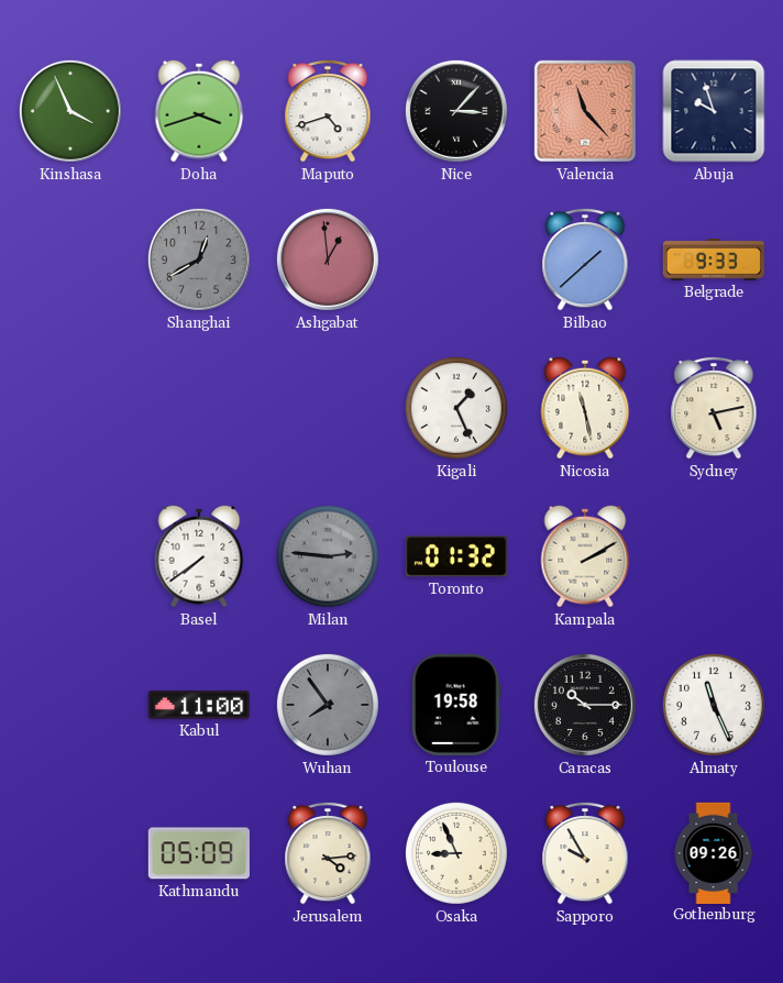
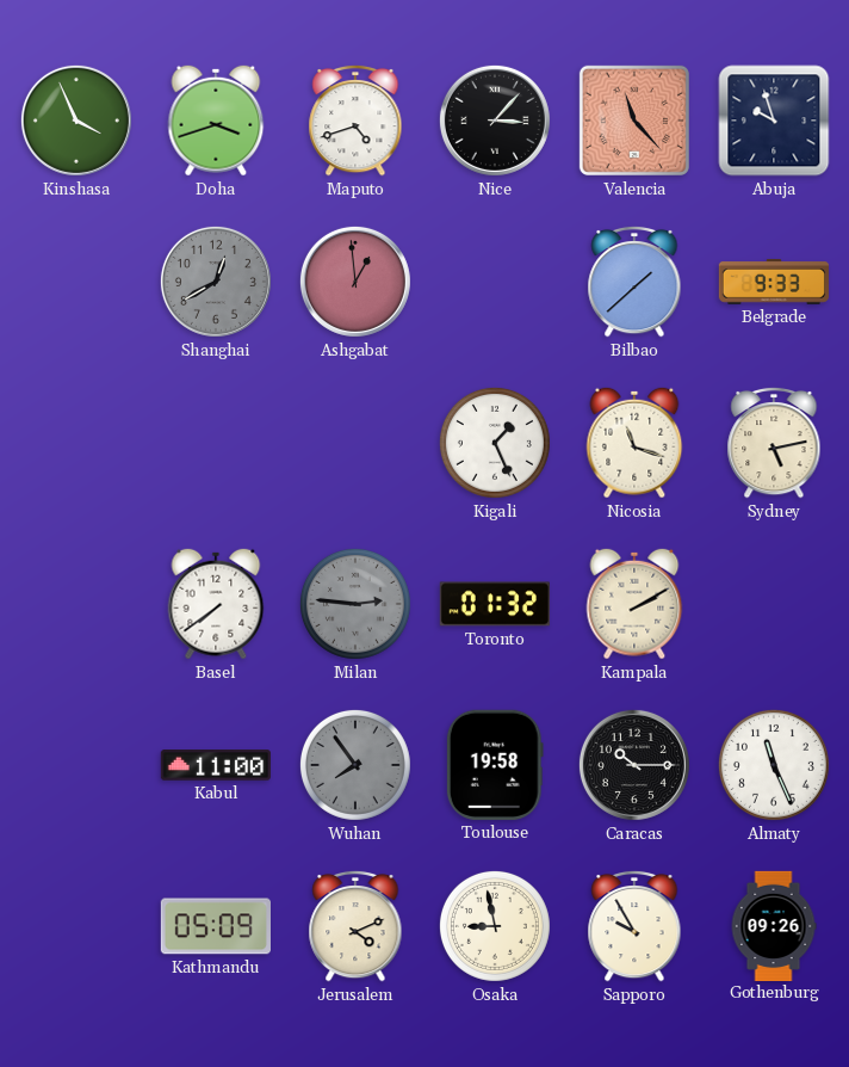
Nicosia: 11:28 -> 11:18 (634, 443)
Jerusalem: 4:14 -> 4:11 (355, 926)
Osaka: 8:56 -> 8:58 (495, 926)
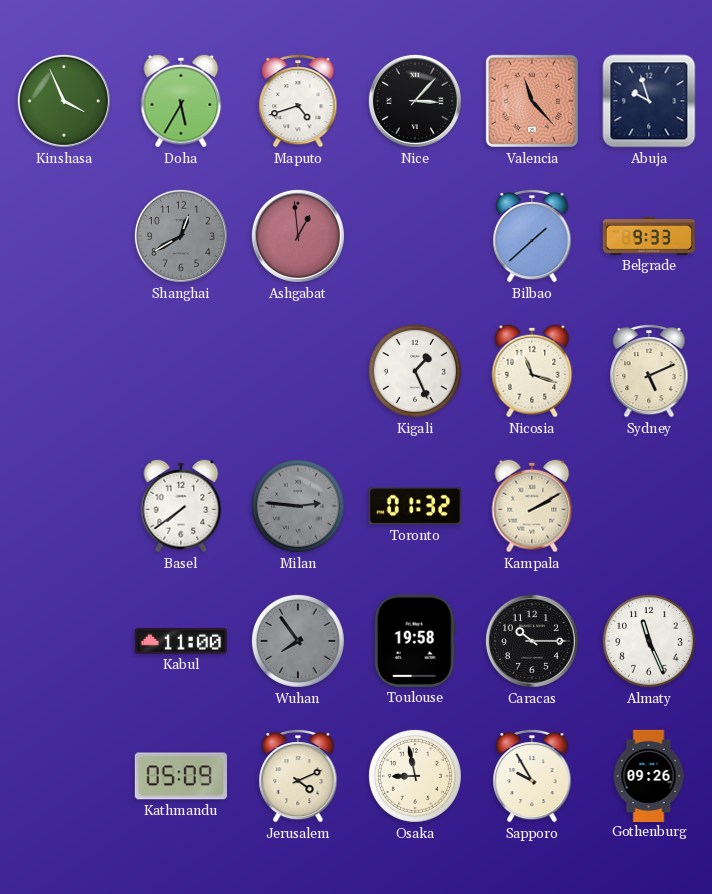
Doha: 3:42 -> 5:35 (181, 101)
Sydney: 5:13 -> 5:11 (649, 371)
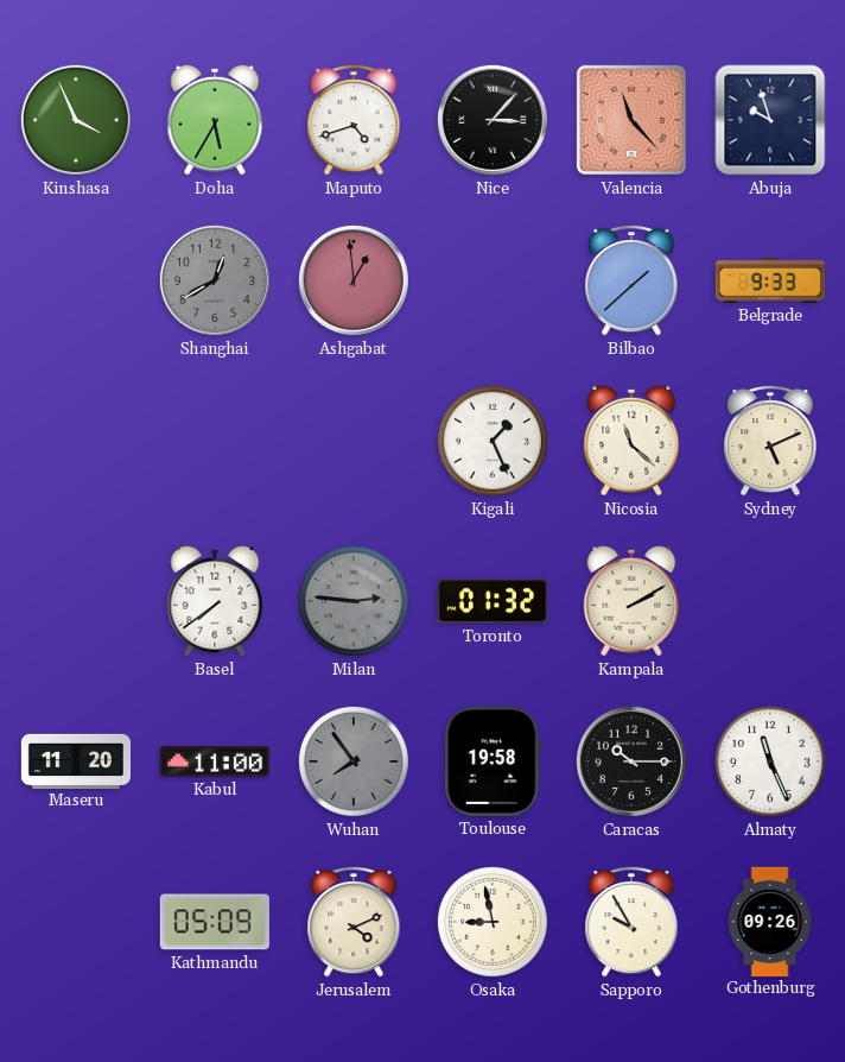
Nicosia: 11:18 -> 11:22 (631, 441)
Maseru: none -> 11:20 (75, 760)
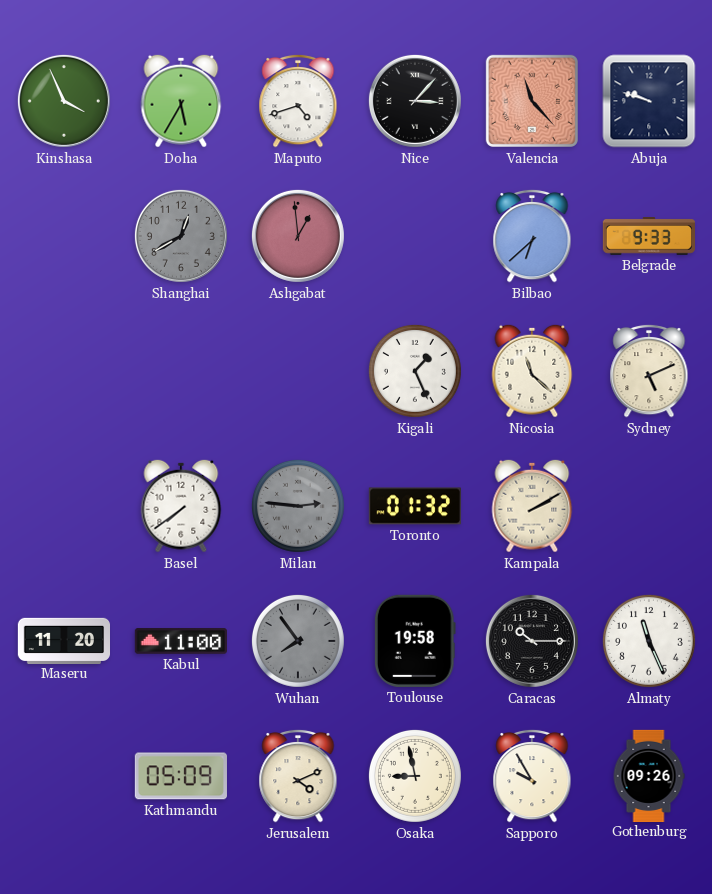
Abuja: 9:57 -> 9:48 (649, 101)
Bilbao: 1:38 -> 6:38 (532, 236)
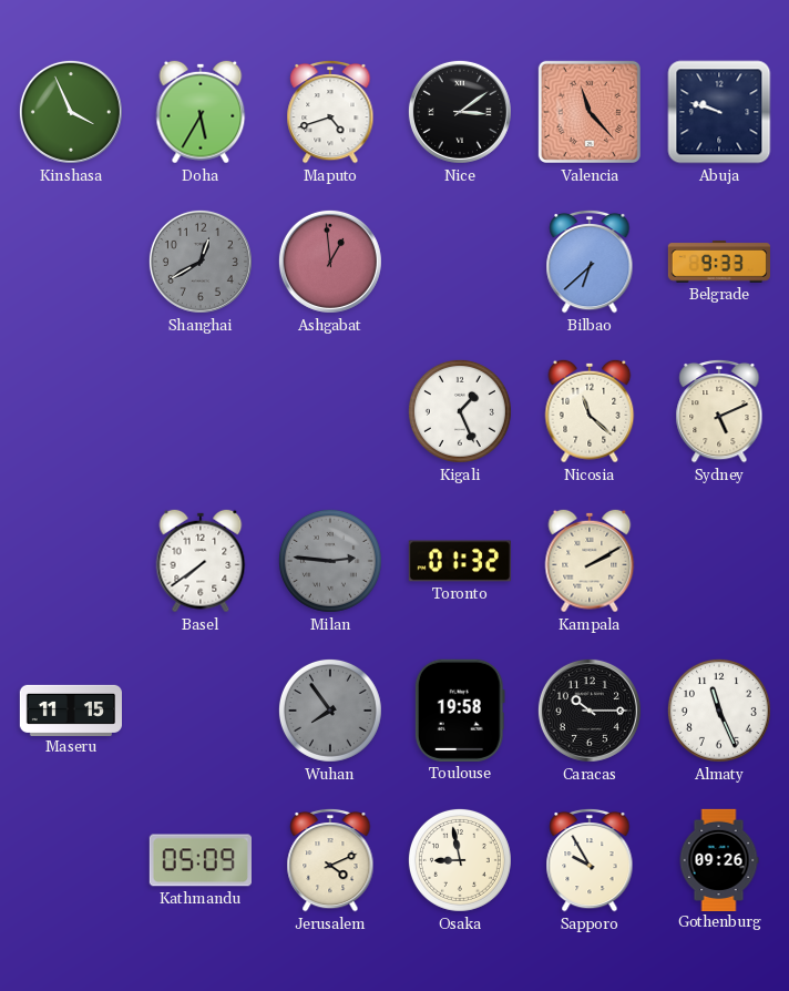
Nice: 3:07 -> 3:09 (460, 112)
Maseru: 11:20 -> 11:15 (70, 709)
Kabul: 11:00 -> none (181, 641)
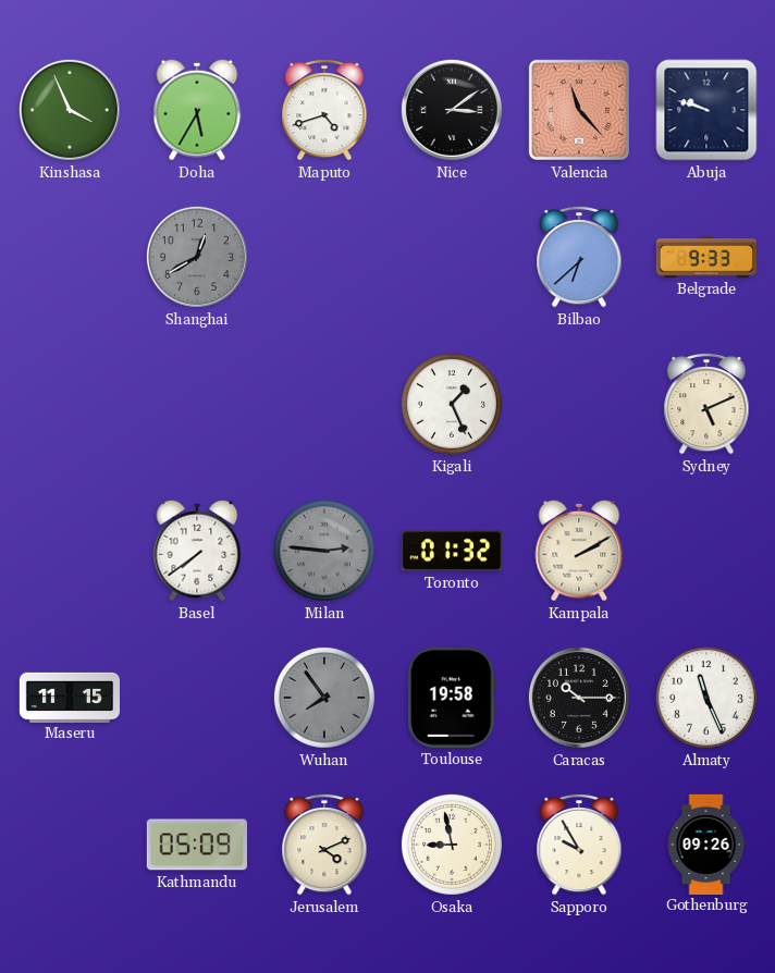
Ashgabat: 12:59 -> none (330, 262)
Nicosia: 11:22 -> none (590, 411)
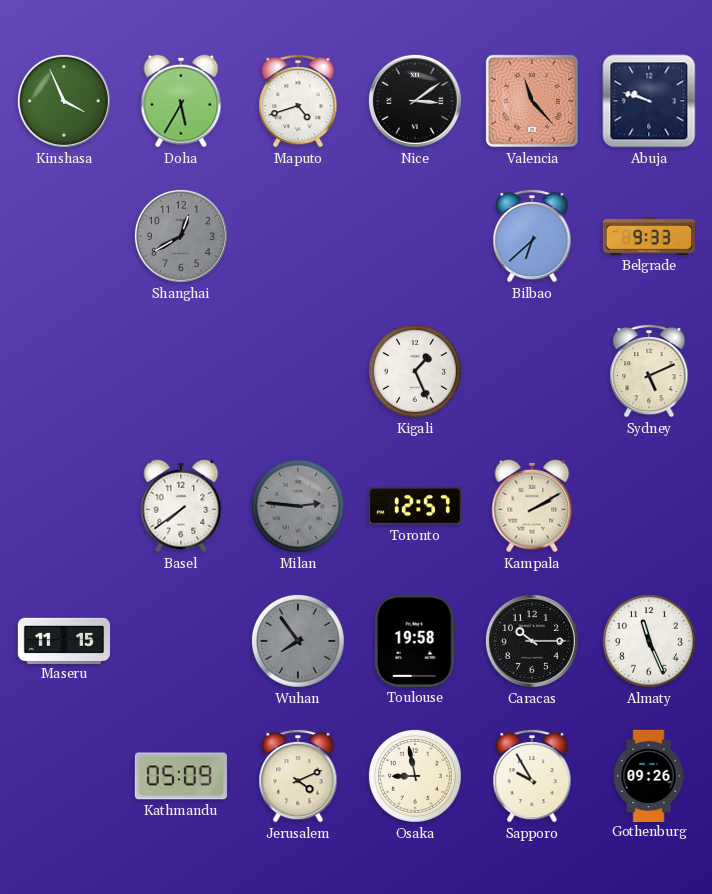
Toronto: 01:32 -> 12:57 (415, 506)
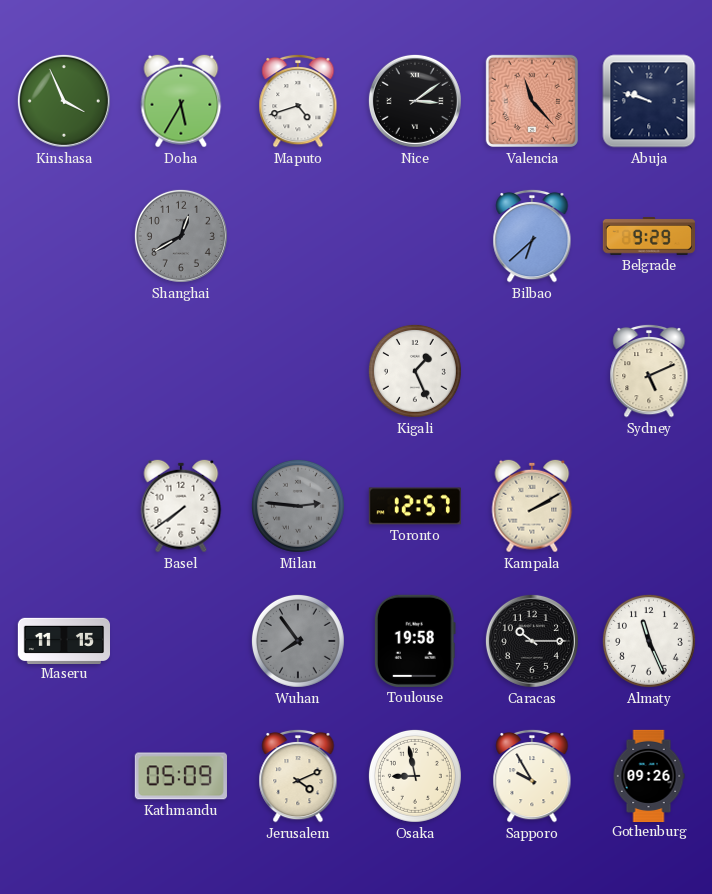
Belgrade: 9:33 -> 9:29 (648, 236)
